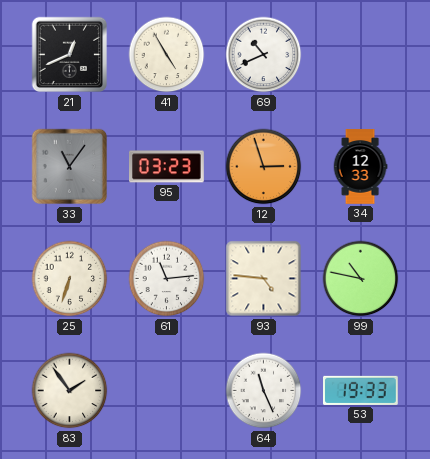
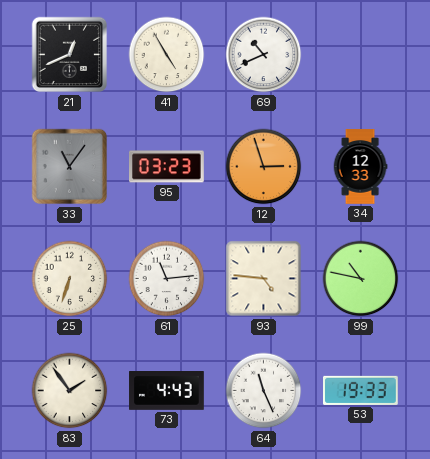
73: none -> 4:43 (167, 391)
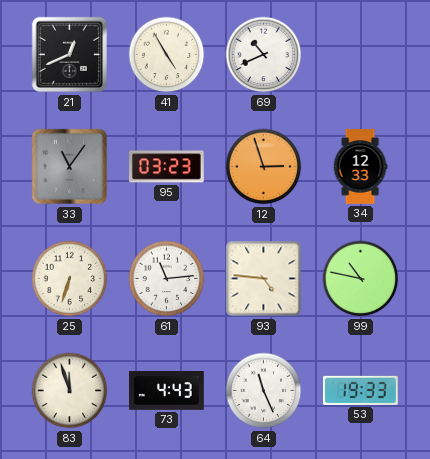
83: 1:54 -> 11:57 (70, 391)
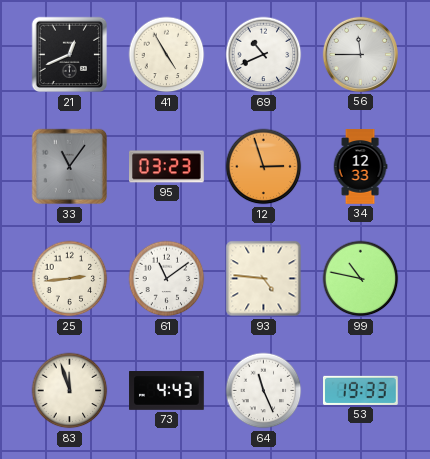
56: none -> 11:45 (360, 54)
25: 6:33 -> 2:44 (70, 279)
61: 11:14 -> 11:09 (167, 279)
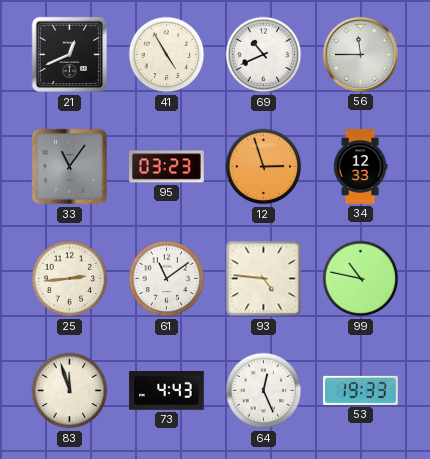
64: 11:26 -> 12:26 (264, 391)
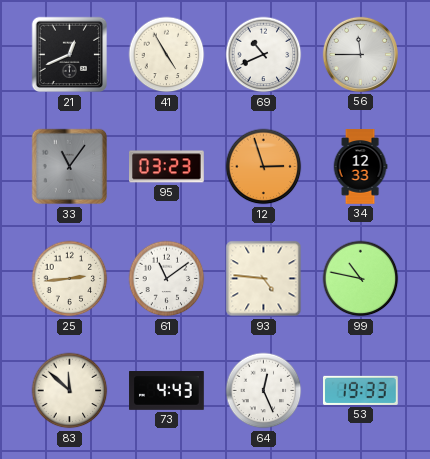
83: 11:57 -> 11:52 (70, 391)
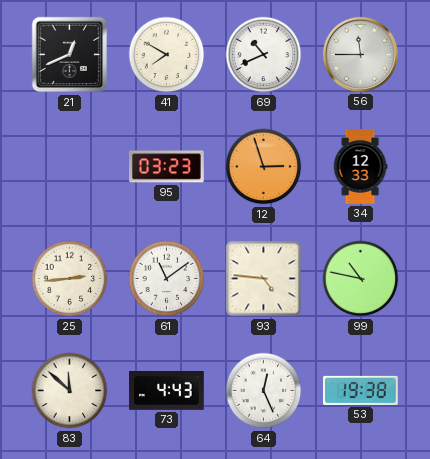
41: 4:55 -> 7:50 (167, 55)
33: 11:06 -> none (70, 167)
53: 19:33 -> 19:38 (361, 390)
